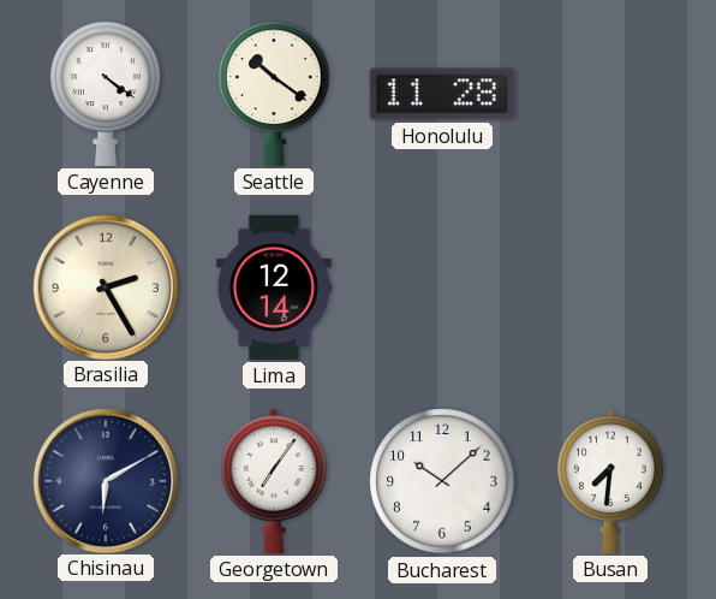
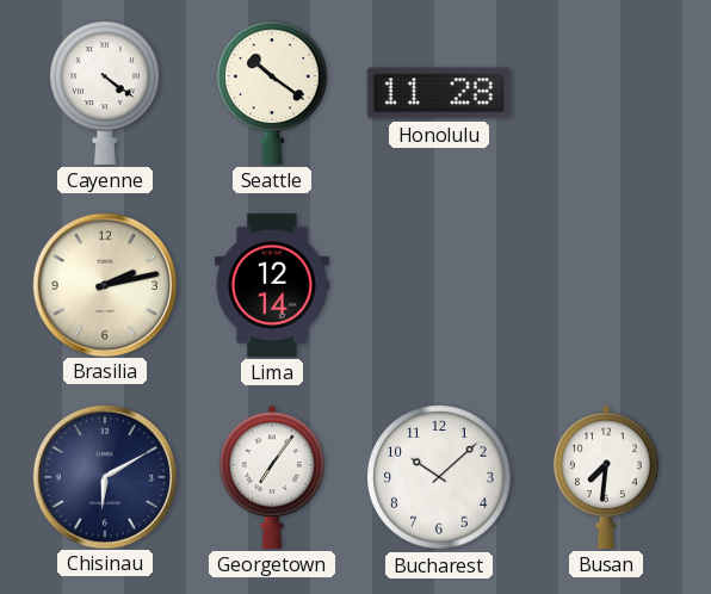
Brasilia: 2:25 -> 2:13 (104, 284)
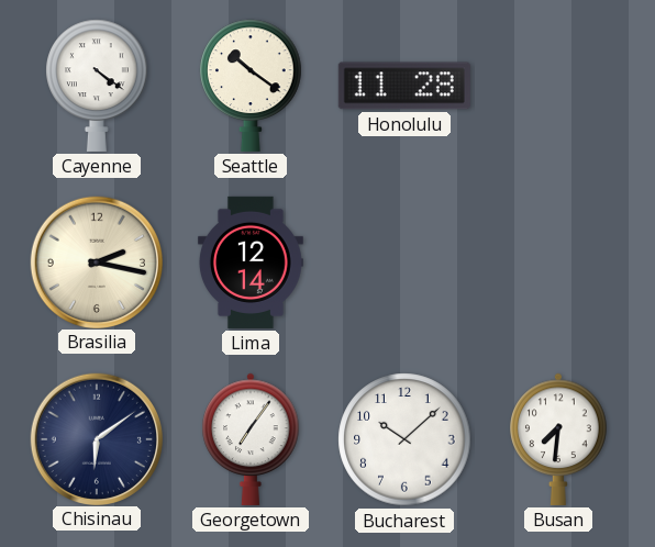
Brasilia: 2:13 -> 2:17 (96, 261)
Chisinau: 6:10 -> 6:09 (96, 438)
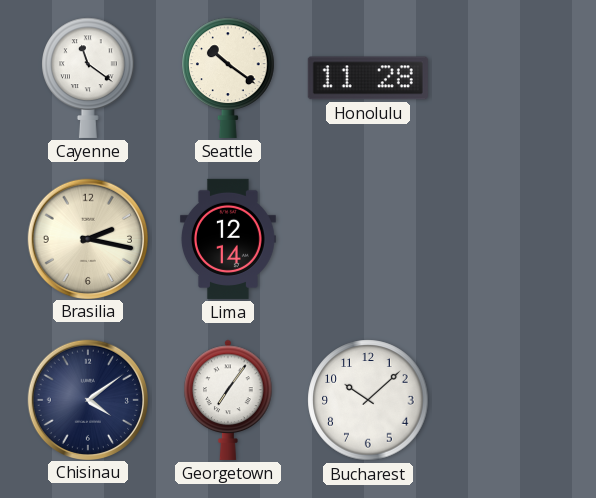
Cayenne: 4:21 -> 11:21 (88, 78)
Chisinau: 6:09 -> 4:09 (87, 399)
Busan: 7:31 -> none (558, 439)
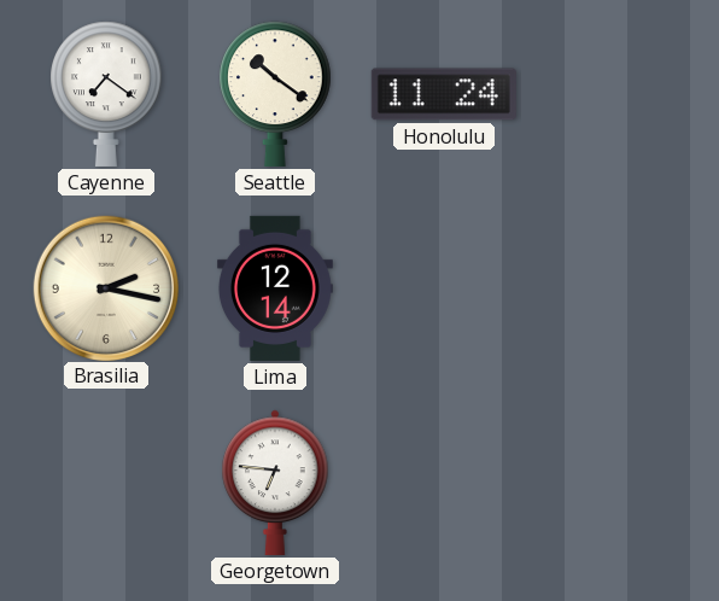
Cayenne: 11:21 -> 7:21 (106, 94)
Honolulu: 11:28 -> 11:24 (444, 94)
Chisinau: 4:09 -> none (87, 399)
Georgetown: 7:06 -> 6:46 (275, 483)
Bucharest: 10:08 -> none (368, 400)
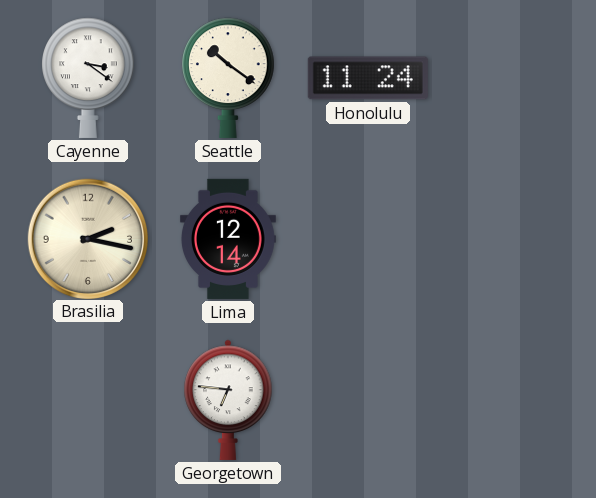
Cayenne: 7:21 -> 3:21 (88, 78)
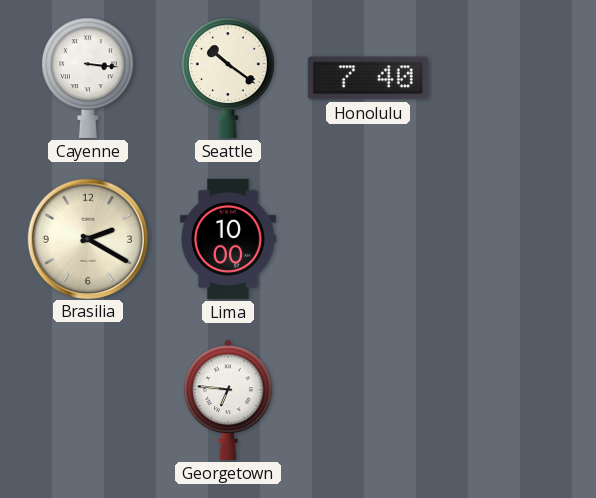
Cayenne: 3:21 -> 3:16 (88, 78)
Honolulu: 11:24 -> 7:40 (368, 78)
Brasilia: 2:17 -> 2:20 (87, 238)
Lima: 12:14 -> 10:00 (228, 239)
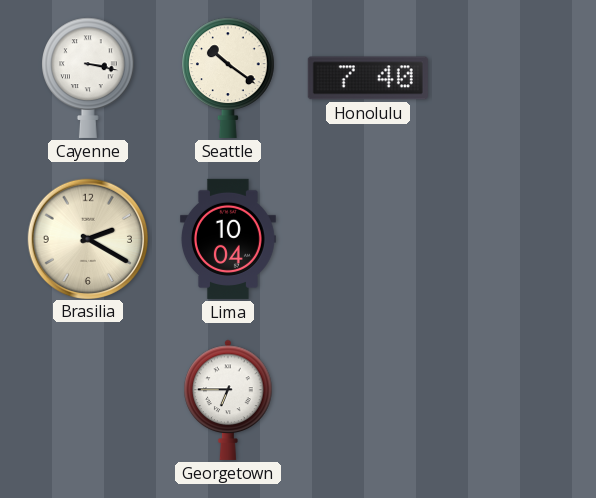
Cayenne: 3:16 -> 3:17 (88, 78)
Lima: 10:00 -> 10:04 (228, 239)
Georgetown: 6:46 -> 6:45 (228, 400)
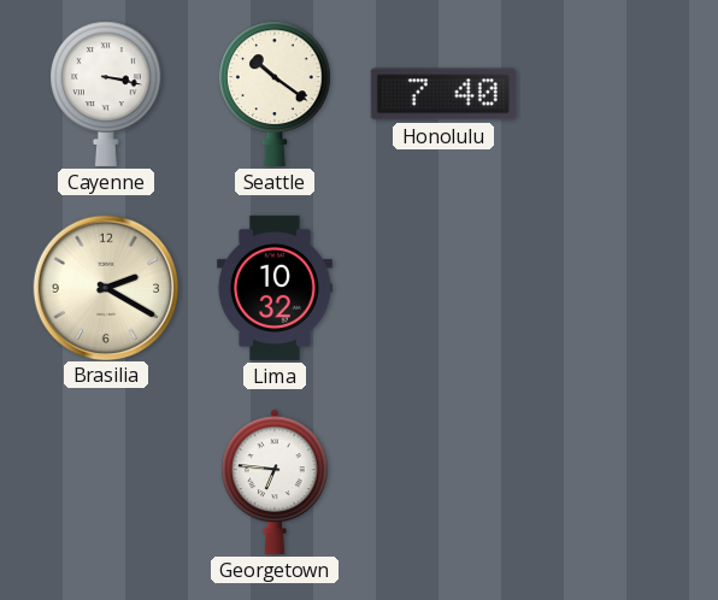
Lima: 10:04 -> 10:32 (275, 288)
Georgetown: 6:45 -> 6:46 (275, 482)
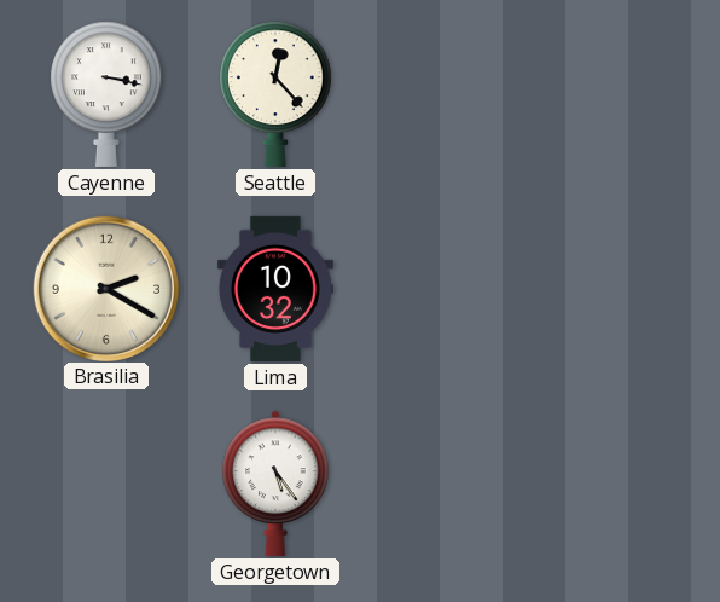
Seattle: 10:21 -> 12:23 (275, 94)
Honolulu: 7:40 -> none (443, 94)
Georgetown: 6:46 -> 5:24 (275, 484)
